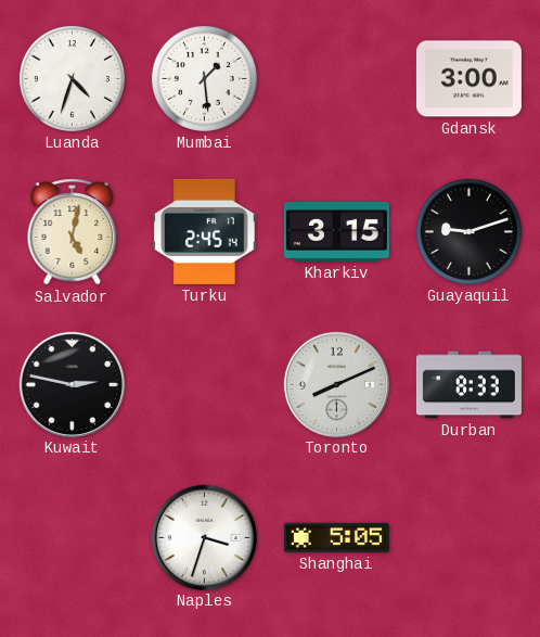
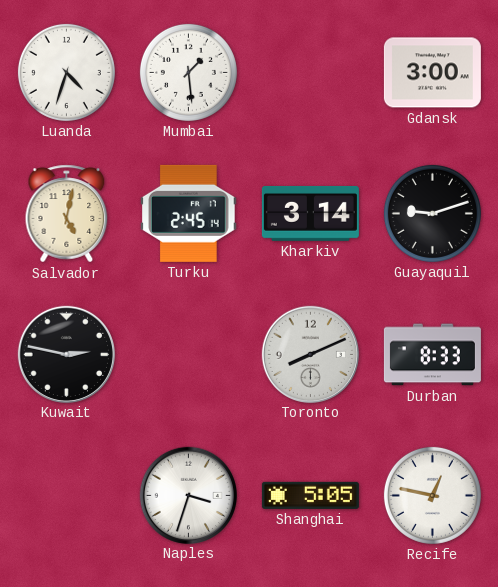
Kharkiv: 3:15 -> 3:14 (310, 213)
Recife: none -> 12:47 (432, 495)
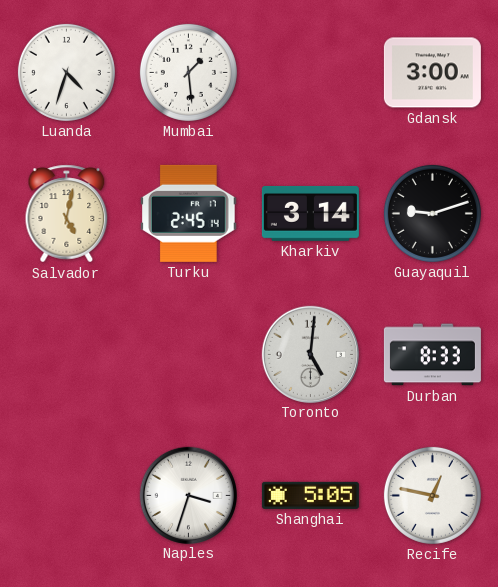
Kuwait: 2:47 -> none (66, 354)
Toronto: 8:11 -> 5:01 (310, 354)
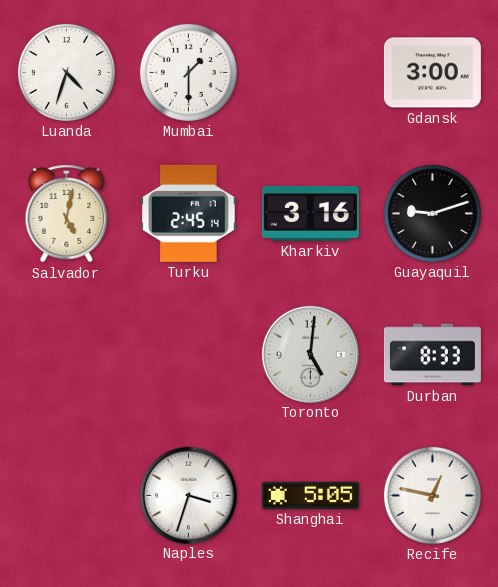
Mumbai: 1:29 -> 1:30 (188, 72)
Kharkiv: 3:14 -> 3:16 (310, 213)
